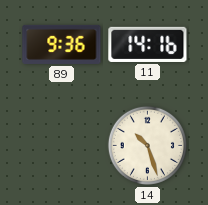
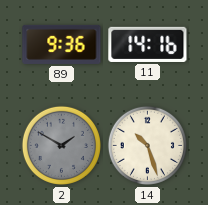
2: none -> 1:50 (61, 145)
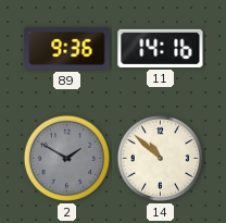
14: 10:27 -> 10:52 (160, 158)
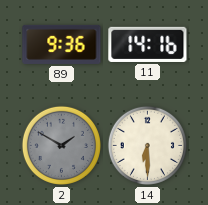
14: 10:52 -> 6:30 (147, 145)
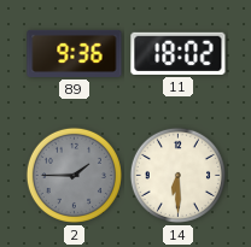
11: 14:16 -> 18:02 (179, 53)
2: 1:50 -> 1:45 (74, 175)
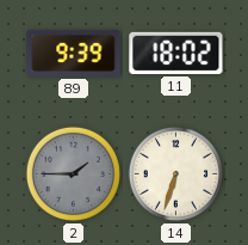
89: 9:36 -> 9:39 (74, 53)
14: 6:30 -> 6:33 (175, 173)
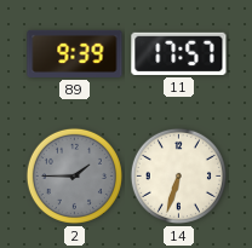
11: 18:02 -> 17:57 (179, 53)
